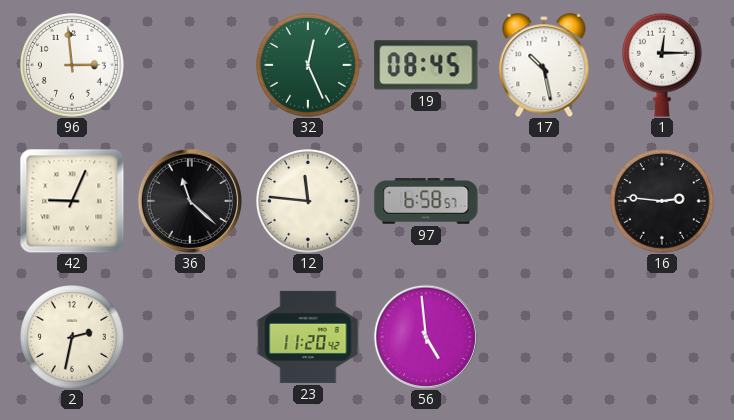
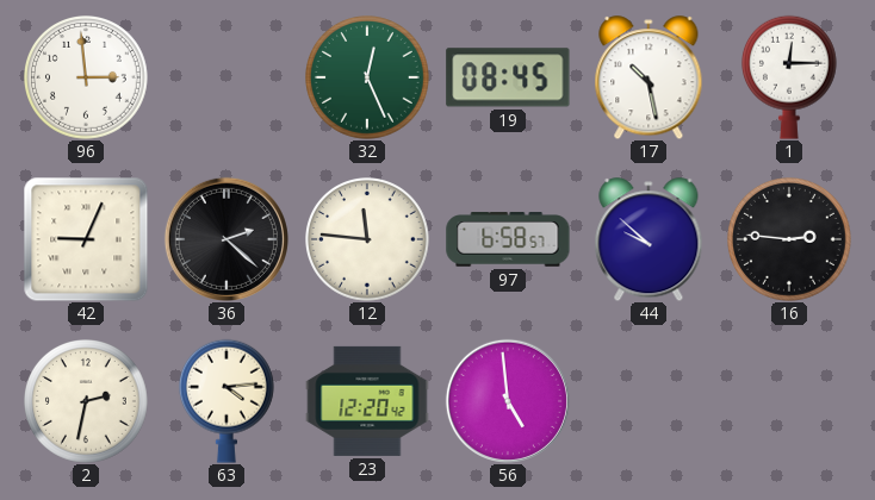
36: 11:22 -> 2:22 (226, 239)
44: none -> 9:52 (649, 239)
63: none -> 4:14 (226, 401)
23: 11:20 -> 12:20 (367, 401)
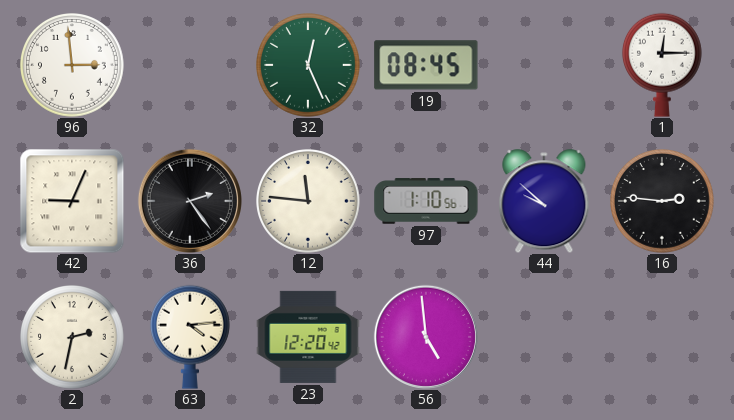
17: 10:28 -> none (649, 77)
36: 2:22 -> 2:24 (190, 201)
97: 6:58 -> 1:10 (426, 201)
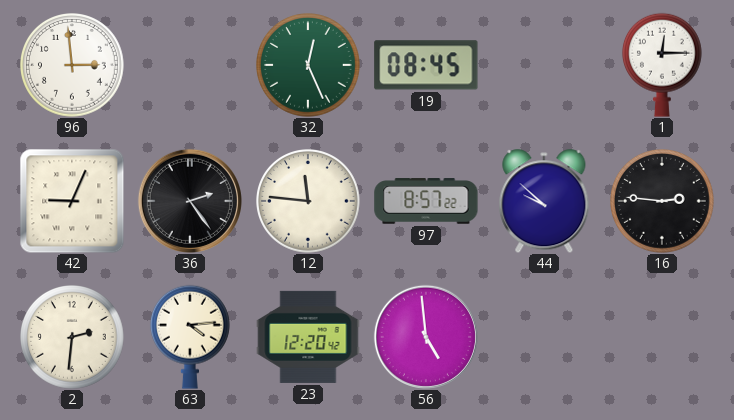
97: 1:10 -> 8:57 (426, 201)
2: 2:32 -> 2:31 (73, 338)
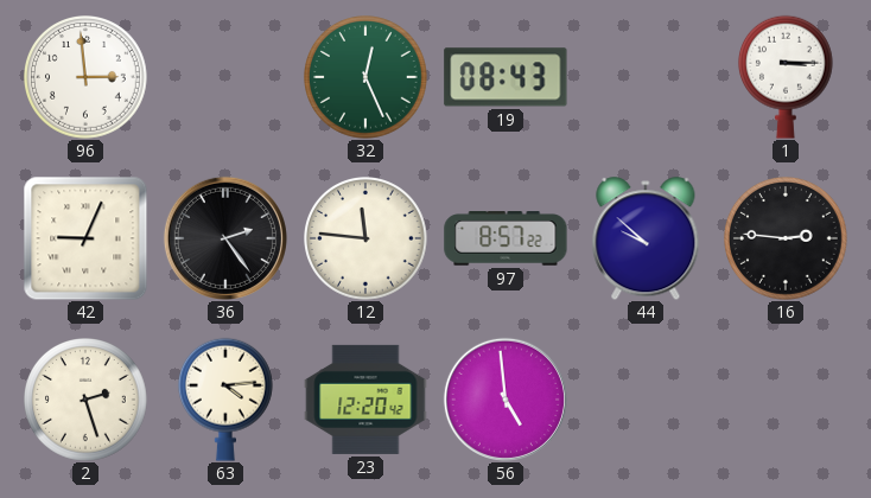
19: 08:45 -> 08:43 (506, 77)
1: 12:15 -> 3:15 (786, 77)
2: 2:31 -> 2:27 (87, 401)
